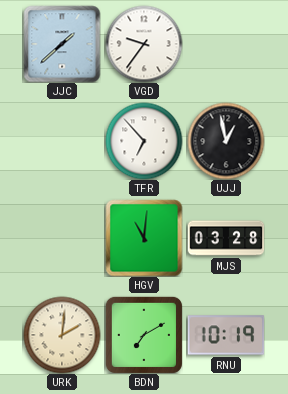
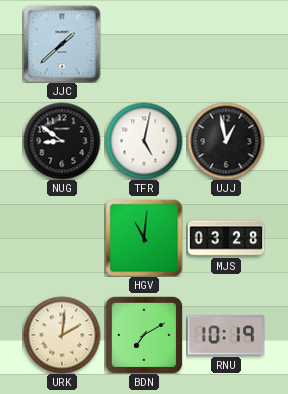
VGD: 9:36 -> none (144, 44)
NUG: none -> 8:51 (62, 141)
TFR: 6:53 -> 5:02 (144, 141)
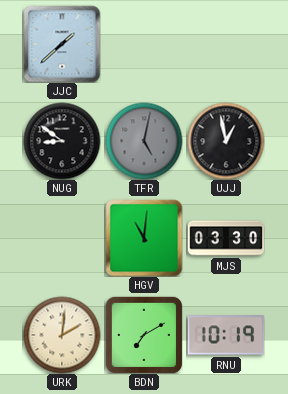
TFR dial: white -> grey (144, 141)
MJS: 03:28 -> 03:30 (226, 238)
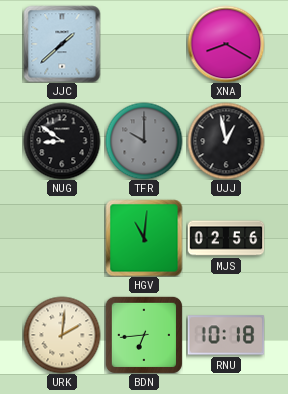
XNA: none -> 8:20 (226, 44)
TFR: 5:02 -> 10:00 (144, 141)
MJS: 03:30 -> 02:56 (226, 238)
BDN: 7:10 -> 6:44 (144, 335)
RNU: 10:19 -> 10:18 (226, 335)
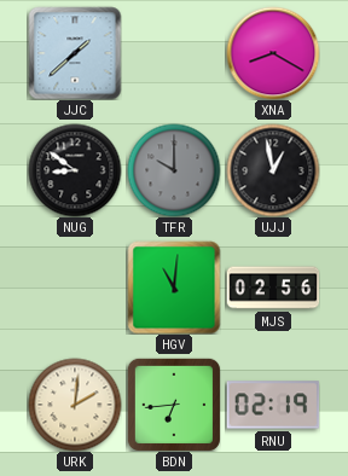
RNU: 10:18 -> 02:19 (273, 405)
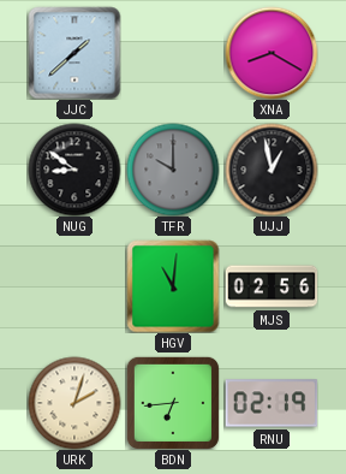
URK: 2:01 -> 2:03 (74, 403)
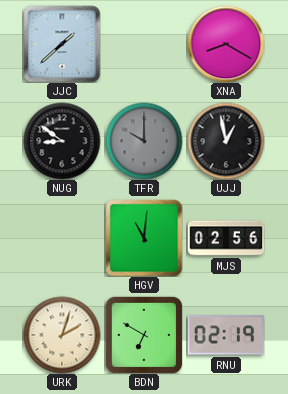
BDN: 6:44 -> 6:50 (144, 335)
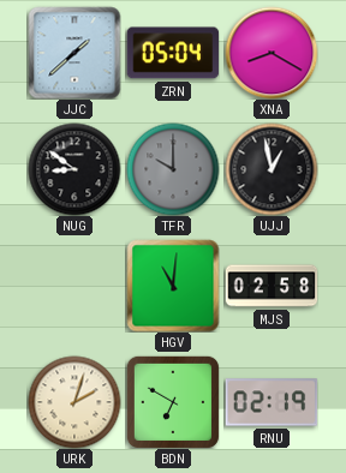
ZRN: none -> 05:04 (173, 53)
MJS: 02:56 -> 02:58 (272, 286)
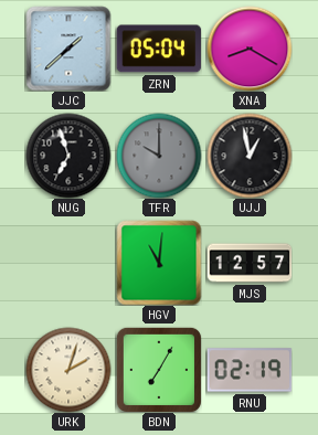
NUG: 8:51 -> 6:57 (68, 156)
MJS: 02:58 -> 12:57 (250, 263)
BDN: 6:50 -> 7:05 (159, 370)
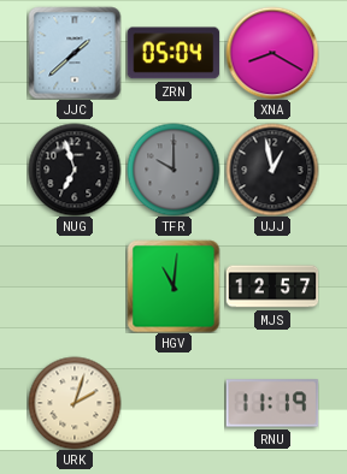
BDN: 7:05 -> none (159, 370)
RNU: 02:19 -> 11:19 (272, 403)
